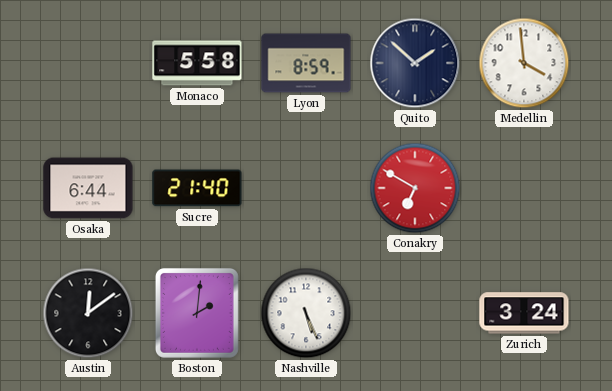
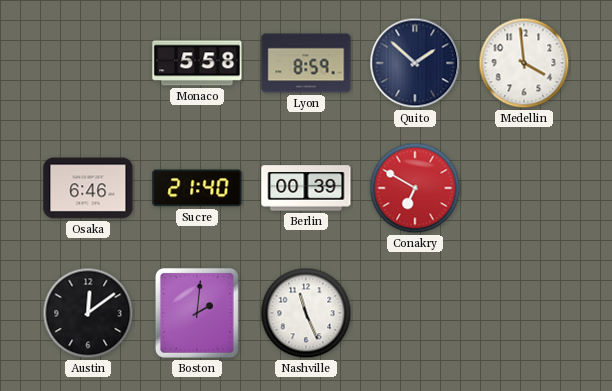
Osaka: 6:44 -> 6:46 (88, 188)
Berlin: none -> 00:39 (306, 188)
Nashville: 5:26 -> 11:26 (306, 313)
Zurich: 3:24 -> none (524, 313)
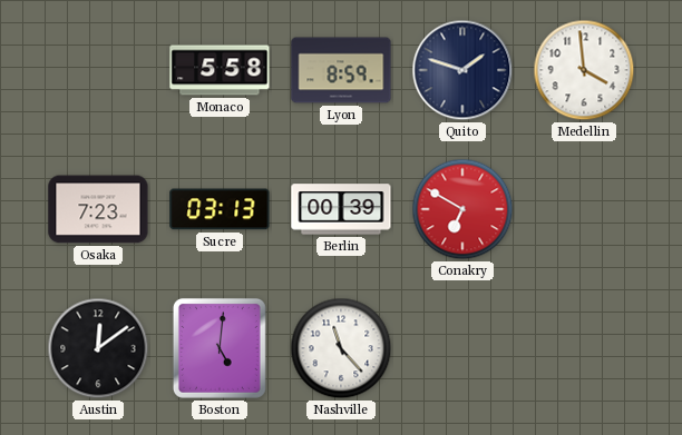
Quito: 1:52 -> 1:48 (462, 70)
Osaka: 6:46 -> 7:23 (98, 209)
Sucre: 21:40 -> 03:13 (220, 209)
Boston: 2:01 -> 5:01 (220, 348)
Nashville: 11:26 -> 11:23 (341, 348)
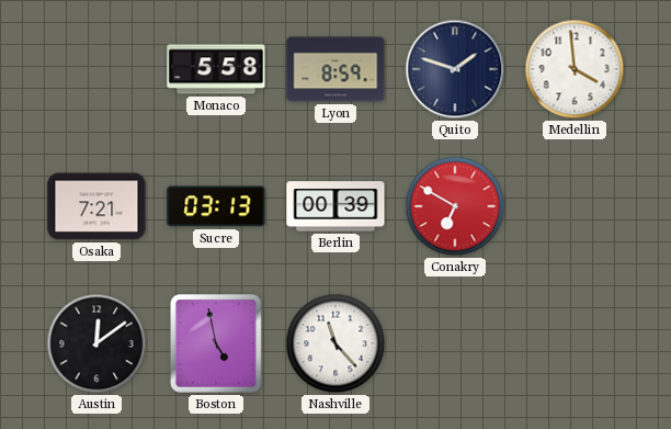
Osaka: 7:23 -> 7:21 (96, 206)
Boston: 5:01 -> 4:58 (216, 343)
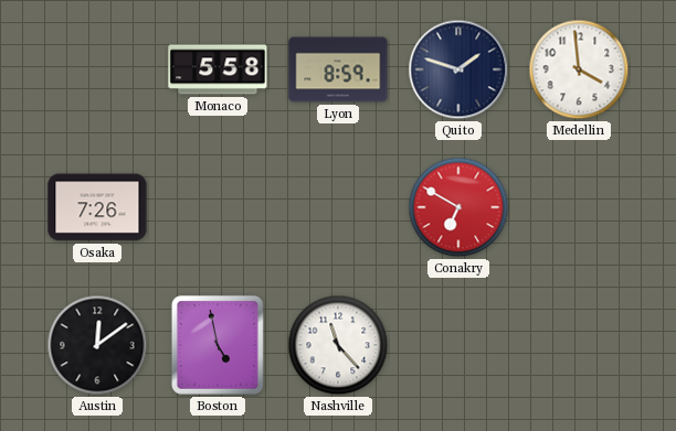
Osaka: 7:21 -> 7:26 (97, 207)
Sucre: 03:13 -> none (216, 206)
Berlin: 00:39 -> none (336, 206)
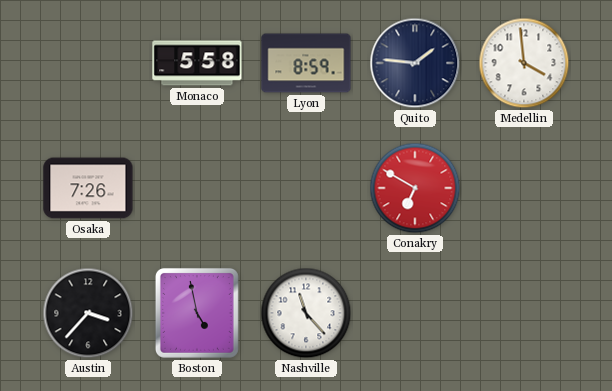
Quito: 1:48 -> 1:46 (415, 63)
Austin: 12:09 -> 3:37 (88, 313)
